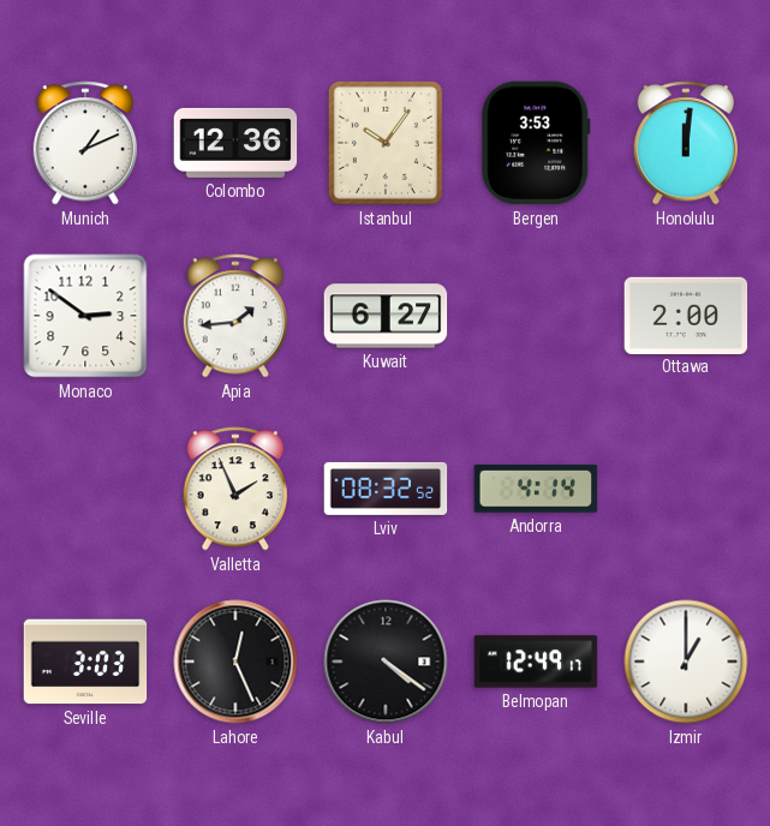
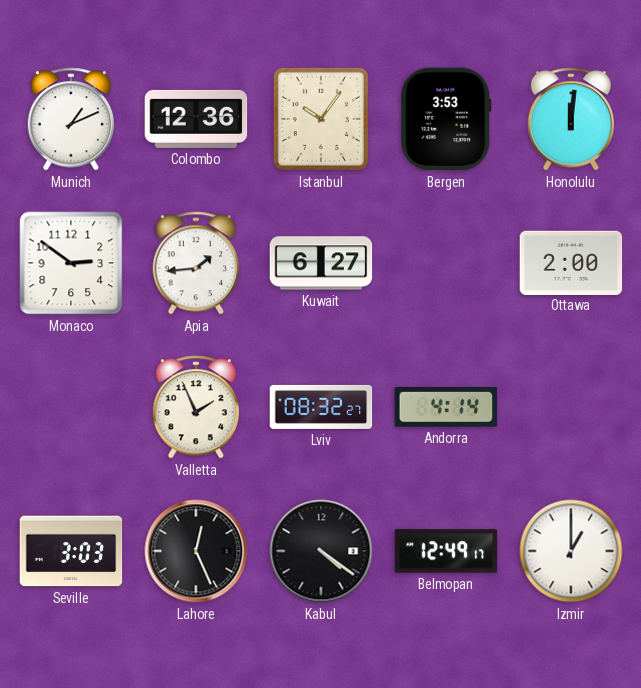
Lviv: 08:32:52 -> 08:32:27 (321, 407)
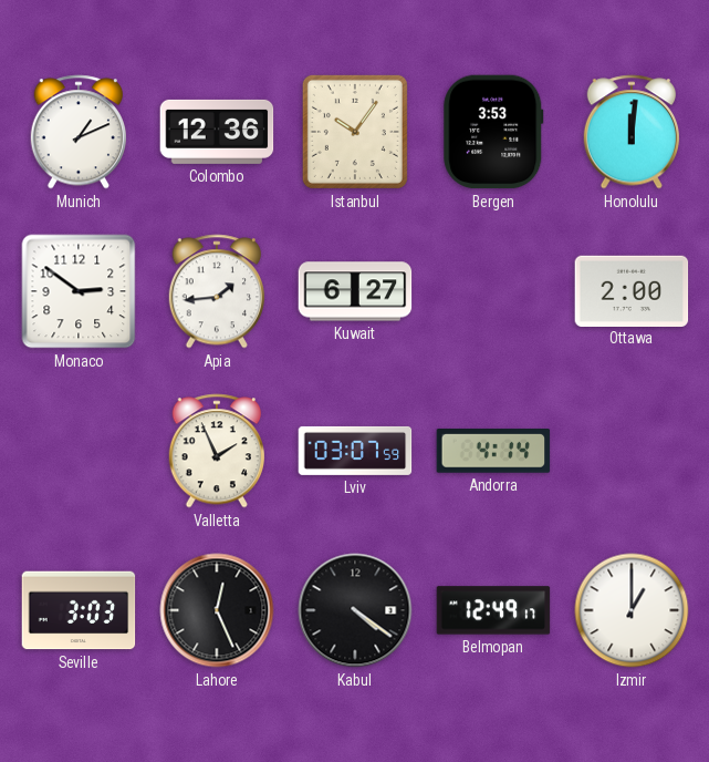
Lviv: 08:32 -> 03:07 (355, 451)
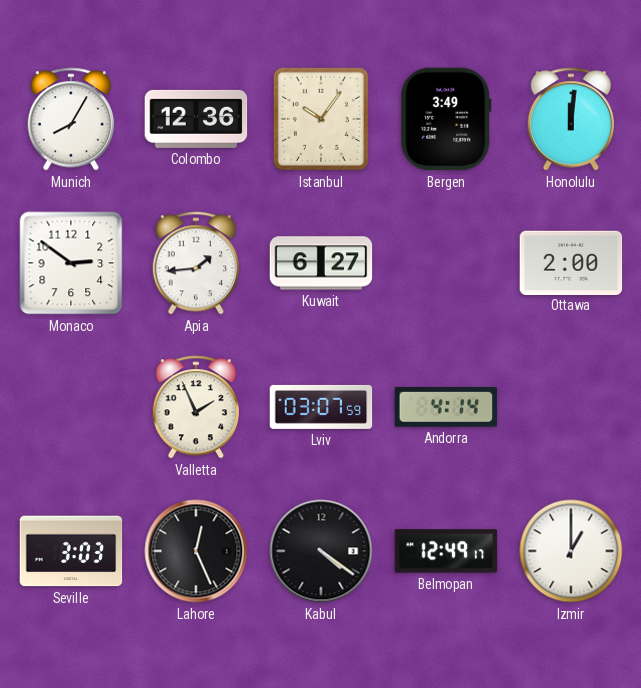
Munich: 1:11 -> 8:05 (70, 119)
Bergen: 3:53 -> 3:49 (446, 119)
